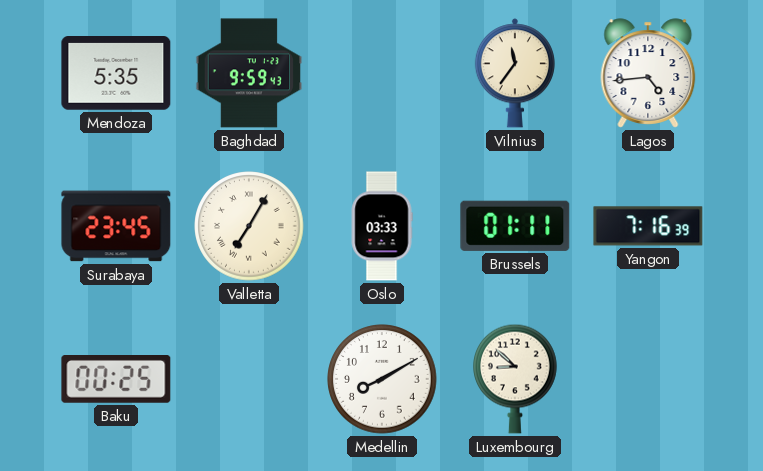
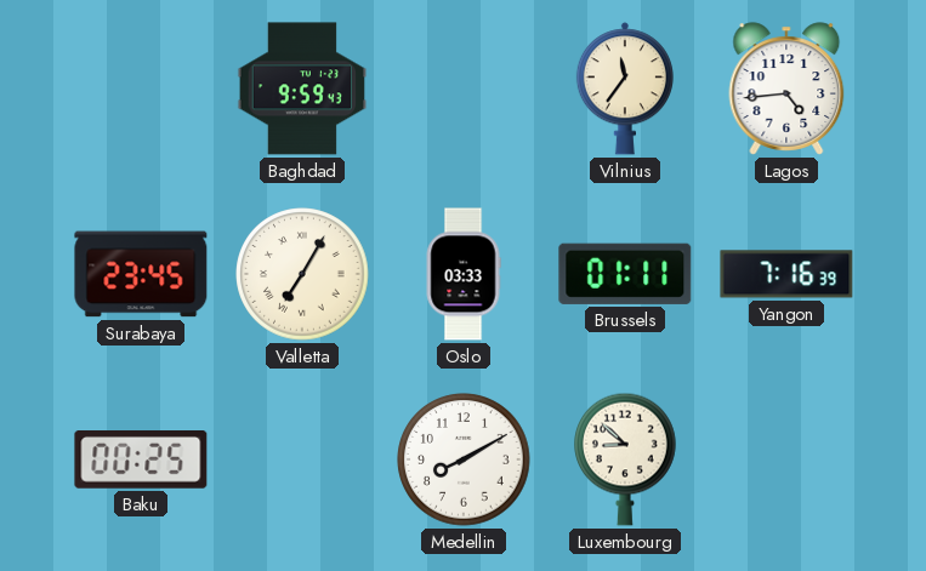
Mendoza: 5:35 -> none (116, 74)
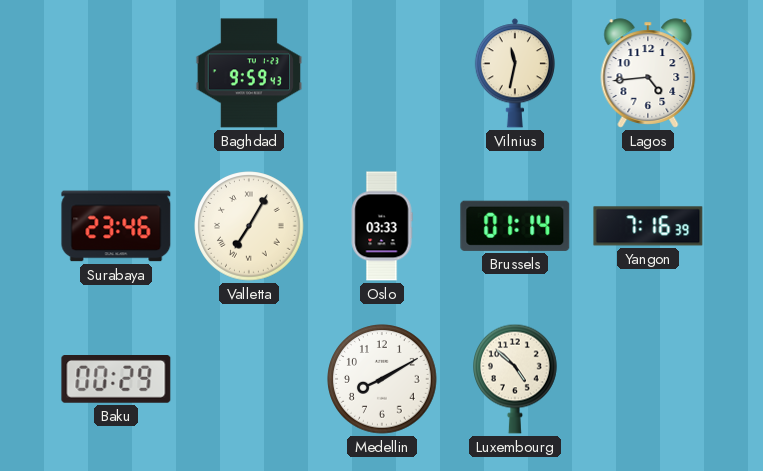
Vilnius: 11:36 -> 11:32 (515, 73)
Surabaya: 23:45 -> 23:46 (116, 226)
Brussels: 01:11 -> 01:14 (515, 226)
Baku: 00:25 -> 00:29 (116, 380)
Luxembourg: 8:52 -> 4:52 (516, 379)
